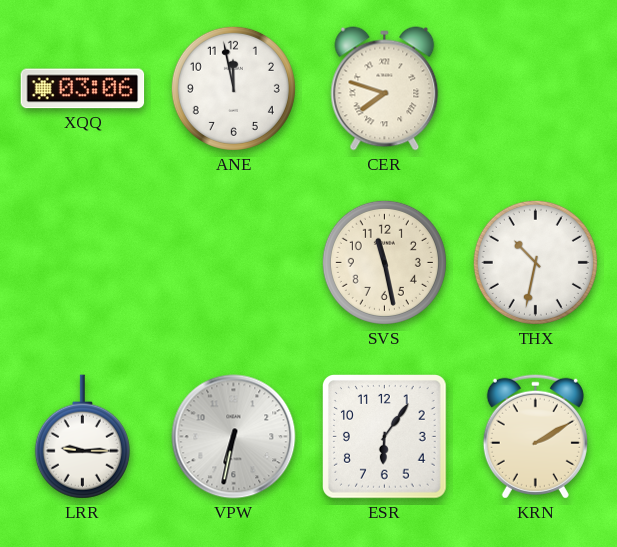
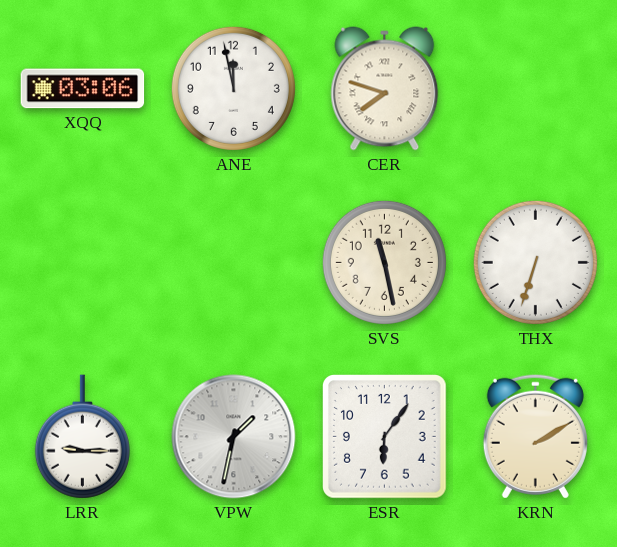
THX: 10:32 -> 6:33 (535, 262)
VPW: 6:32 -> 1:32 (234, 437)
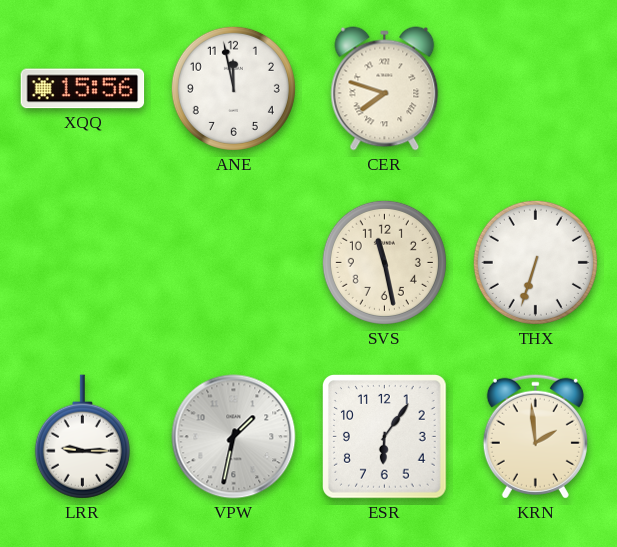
XQQ: 03:06 -> 15:56 (83, 89)
KRN: 2:10 -> 1:59 (535, 436)
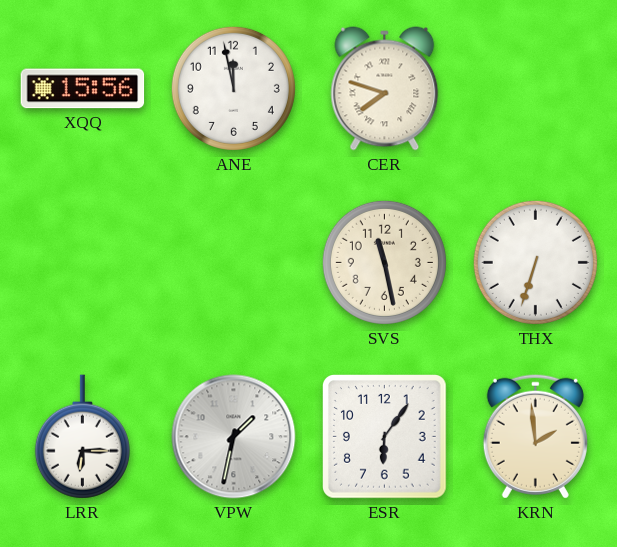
LRR: 9:15 -> 6:15 (82, 437)
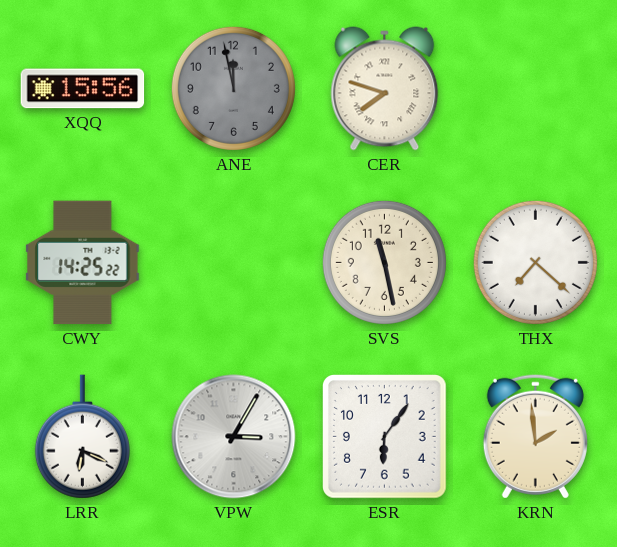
ANE dial: white -> grey (233, 88)
CWY: none -> 14:25 (83, 263)
THX: 6:33 -> 7:22 (535, 262)
LRR: 6:15 -> 6:19 (82, 437)
VPW: 1:32 -> 3:05 (234, 437)
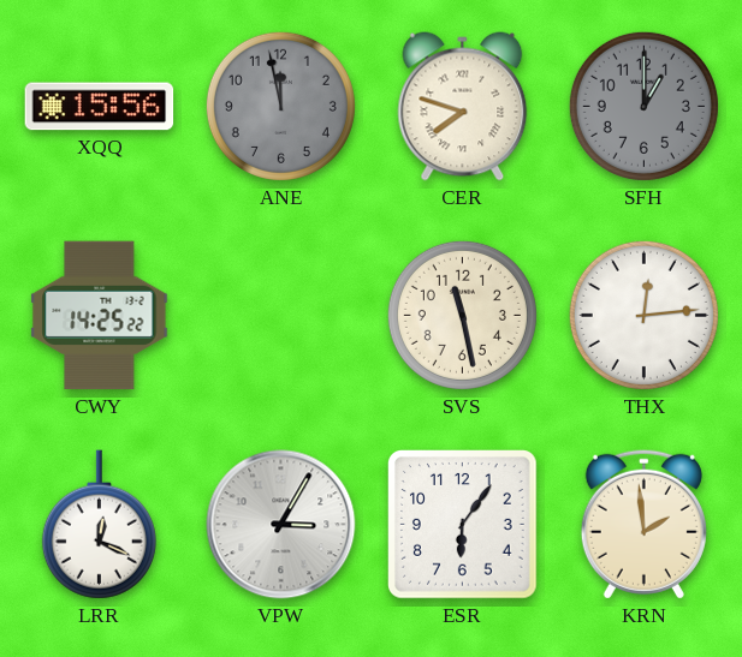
SFH: none -> 1:00 (643, 106)
THX: 7:22 -> 12:14 (643, 315)
LRR: 6:19 -> 12:19 (99, 525)
